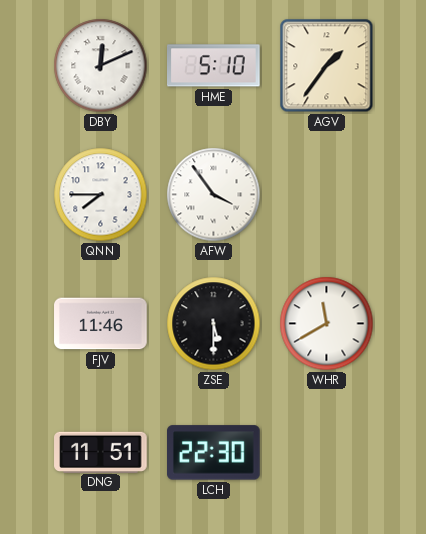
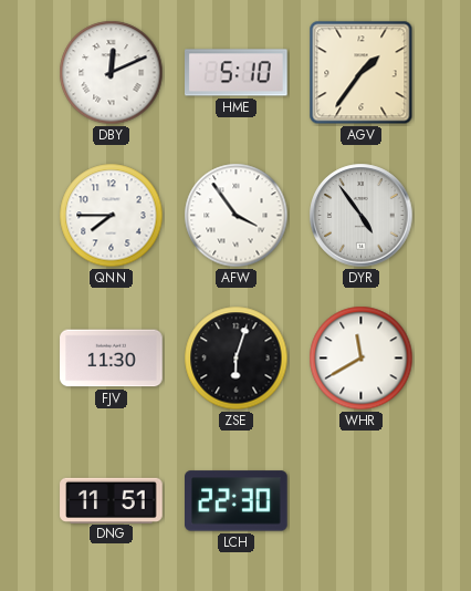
DYR: none -> 4:54 (362, 216)
FJV: 11:46 -> 11:30 (112, 359)
ZSE: 5:30 -> 6:03 (237, 359)
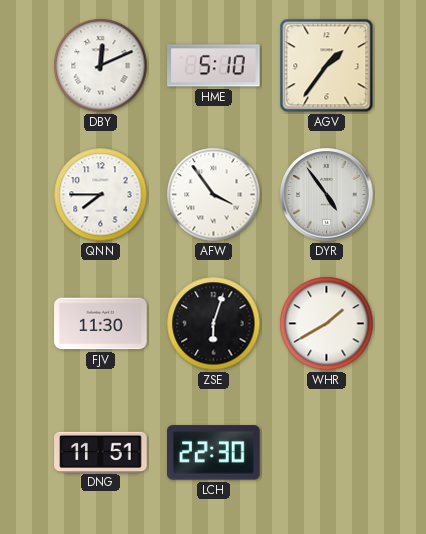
WHR: 11:40 -> 1:40 (327, 324)
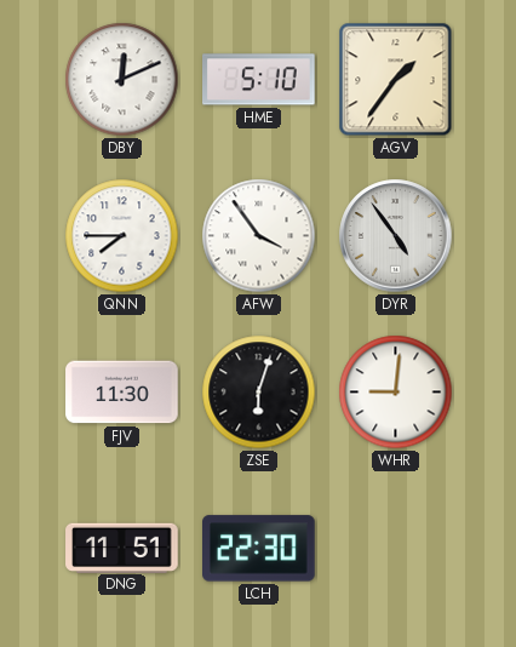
WHR: 1:40 -> 9:01 (396, 393)
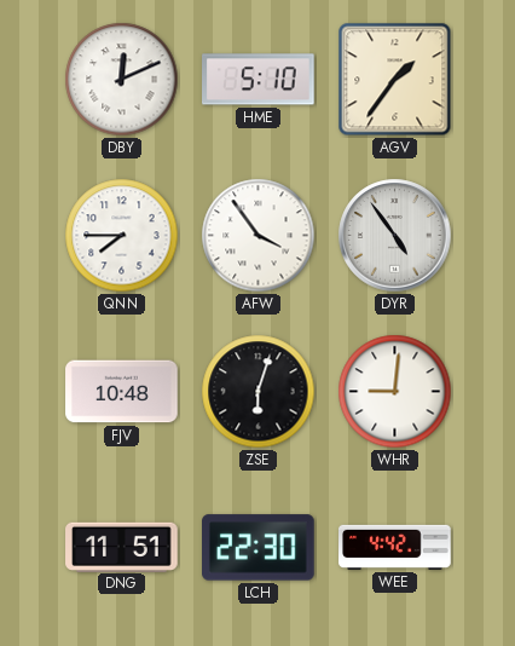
FJV: 11:30 -> 10:48 (122, 392)
WEE: none -> 4:42 (395, 547)
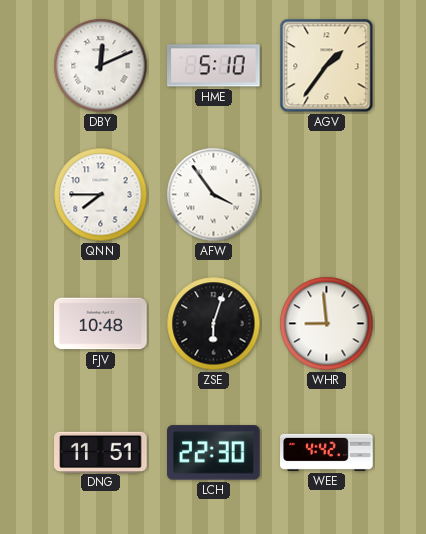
DYR: 4:54 -> none (395, 236)
WHR: 9:01 -> 8:59 (327, 324)
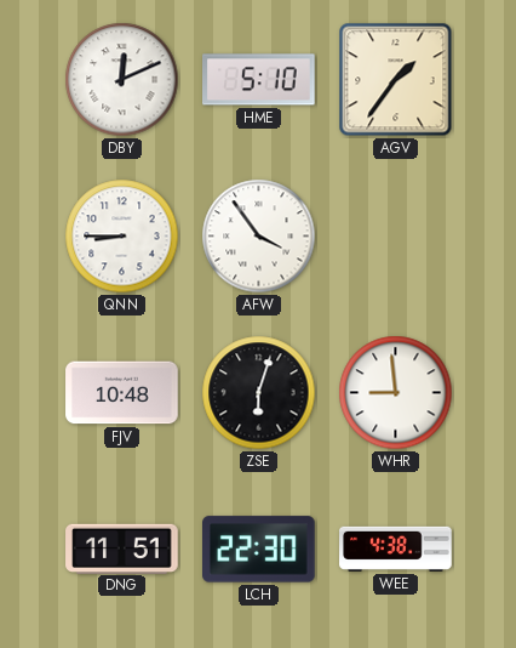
QNN: 7:45 -> 8:45 (122, 237)
WEE: 4:42 -> 4:38 (396, 548)
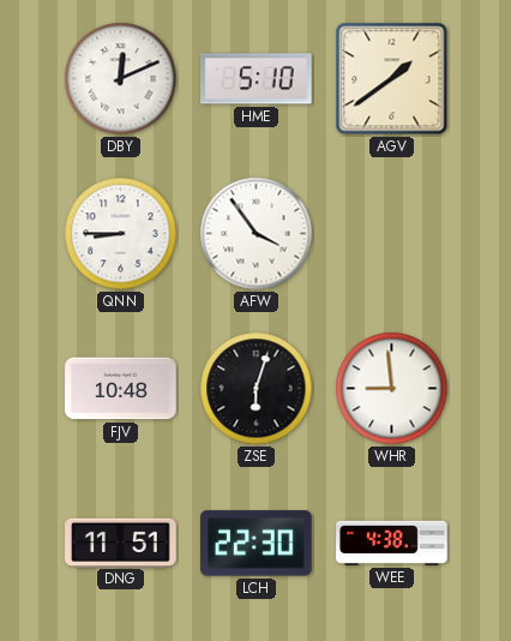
AGV: 1:36 -> 1:39 (392, 79)
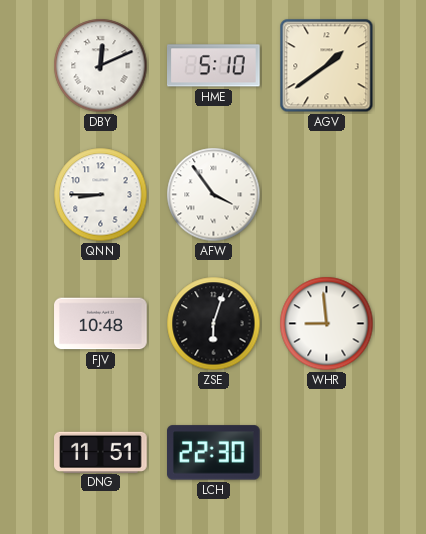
WEE: 4:38 -> none (392, 543)
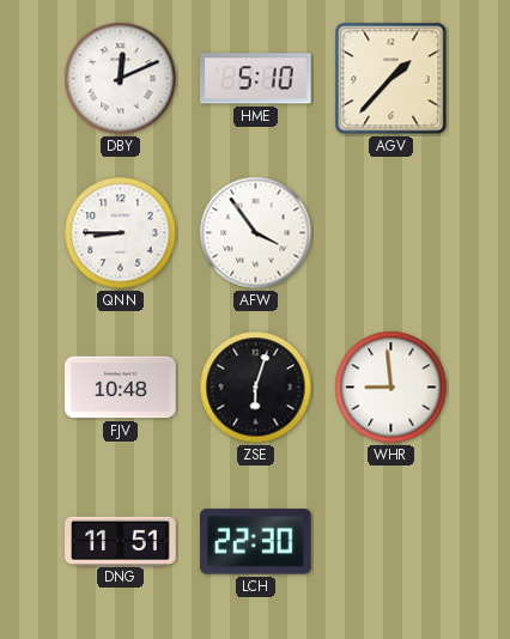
AGV: 1:39 -> 1:37 (391, 79)
